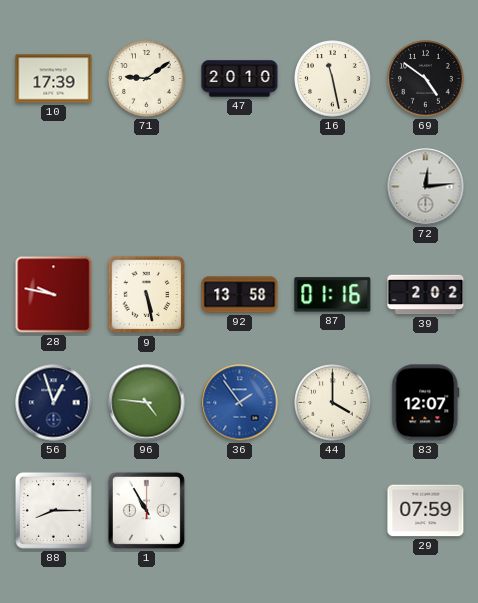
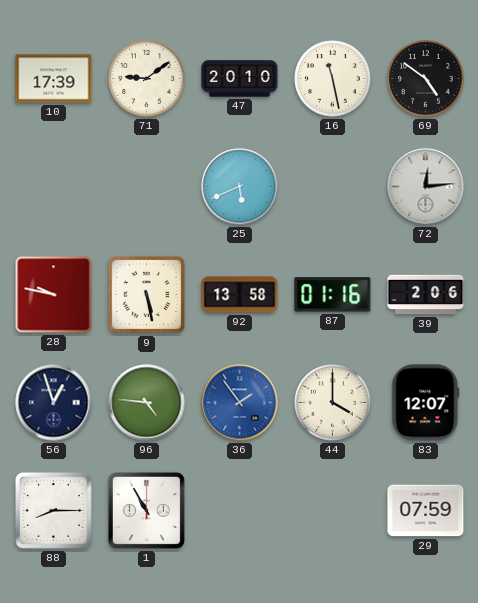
25: none -> 5:41 (240, 187)
39: 2:02 -> 2:06 (426, 295)
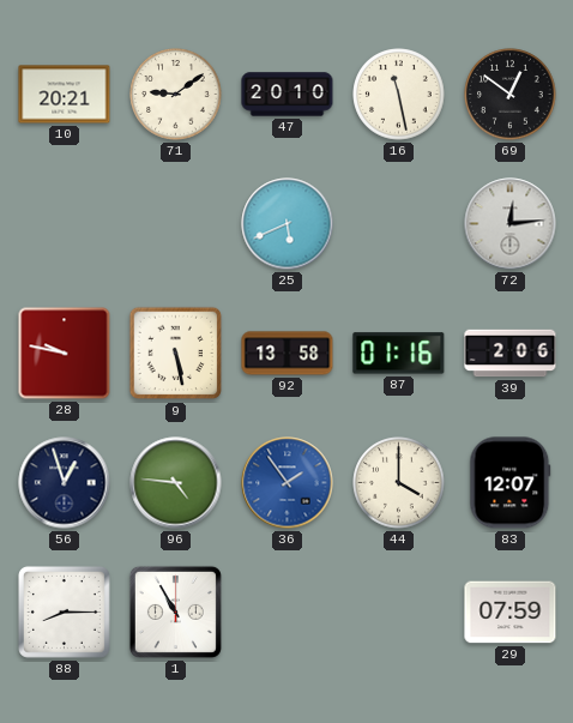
10: 17:39 -> 20:21 (65, 95)
69: 4:51 -> 12:51 (511, 95)
